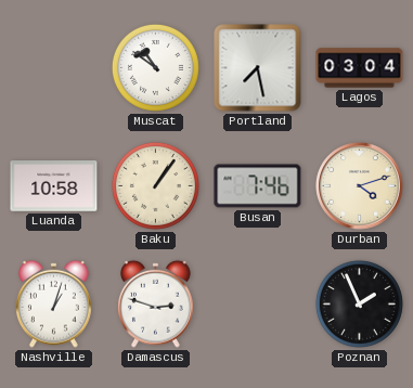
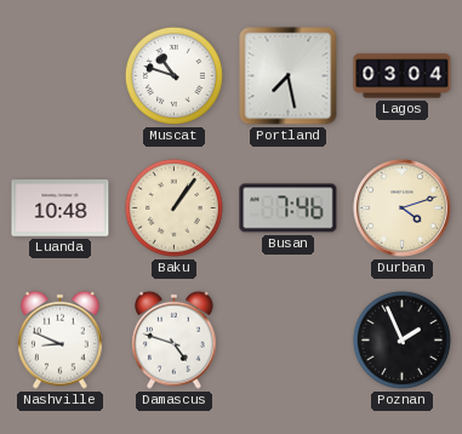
Muscat: 10:51 -> 10:48 (173, 75)
Luanda: 10:58 -> 10:48 (61, 209)
Nashville: 1:03 -> 8:49 (61, 339)
Damascus: 2:48 -> 4:48 (175, 339)
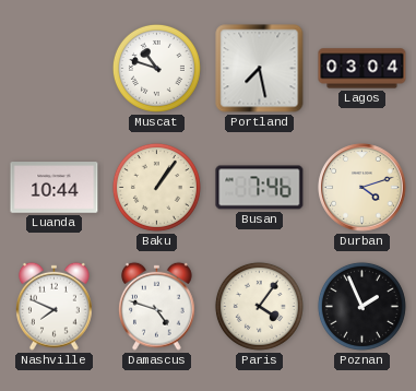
Luanda: 10:48 -> 10:44 (55, 188)
Nashville: 8:49 -> 7:49 (55, 306)
Paris: none -> 4:06 (259, 306)
